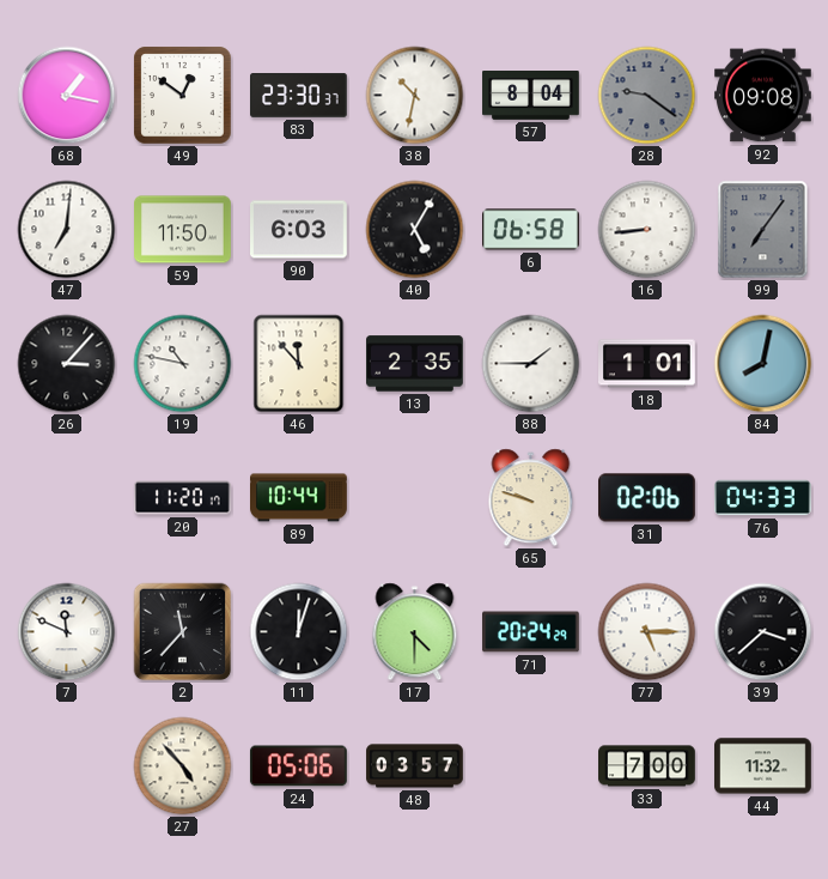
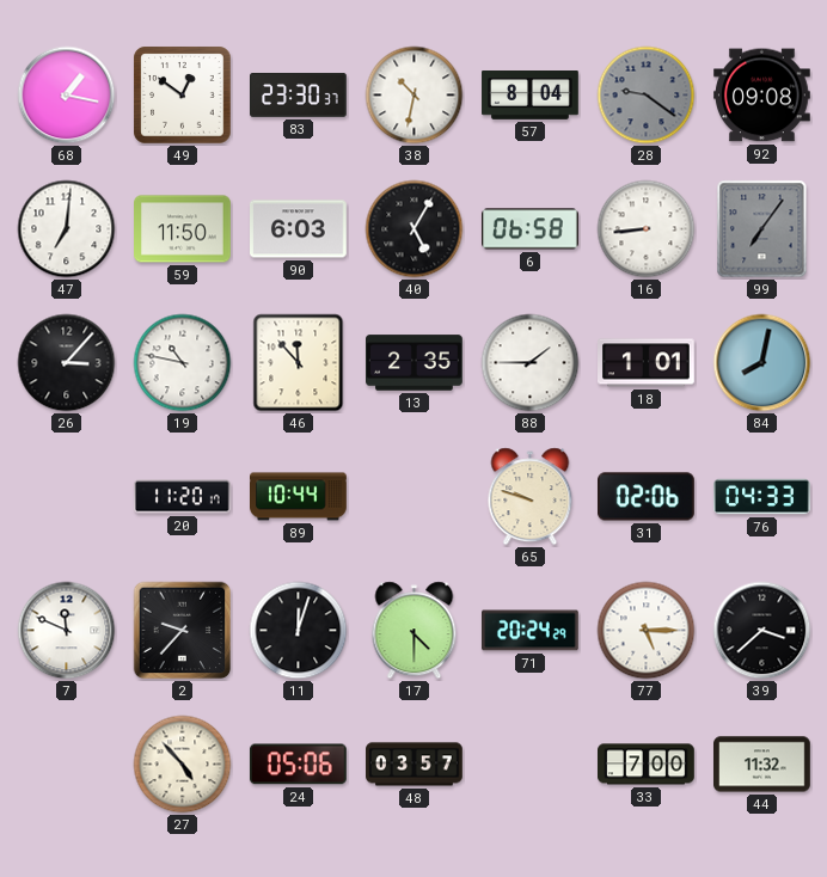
2: 11:37 -> 9:37 (183, 631)
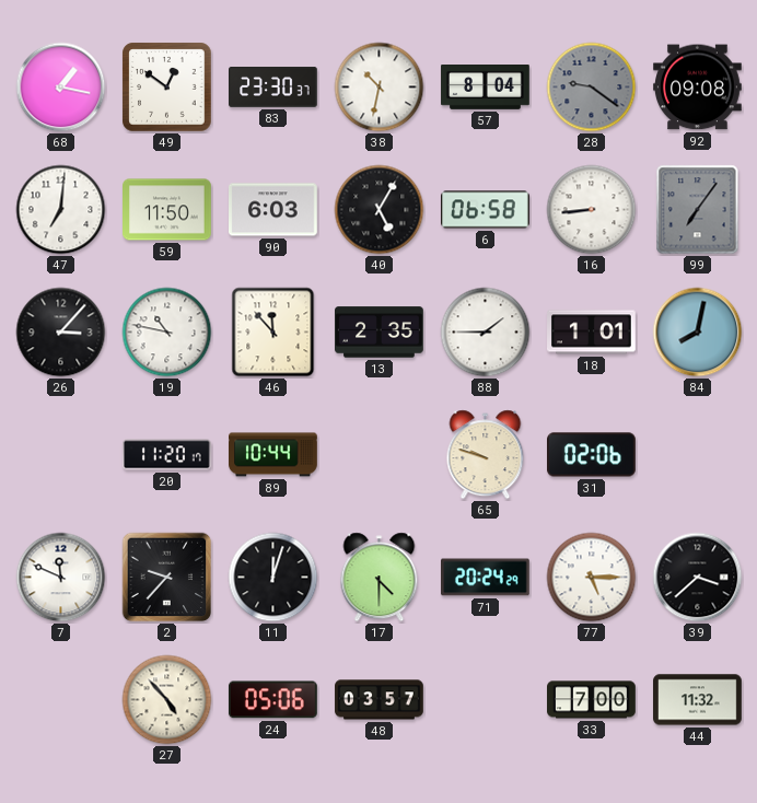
76: 04:33 -> none (762, 497)
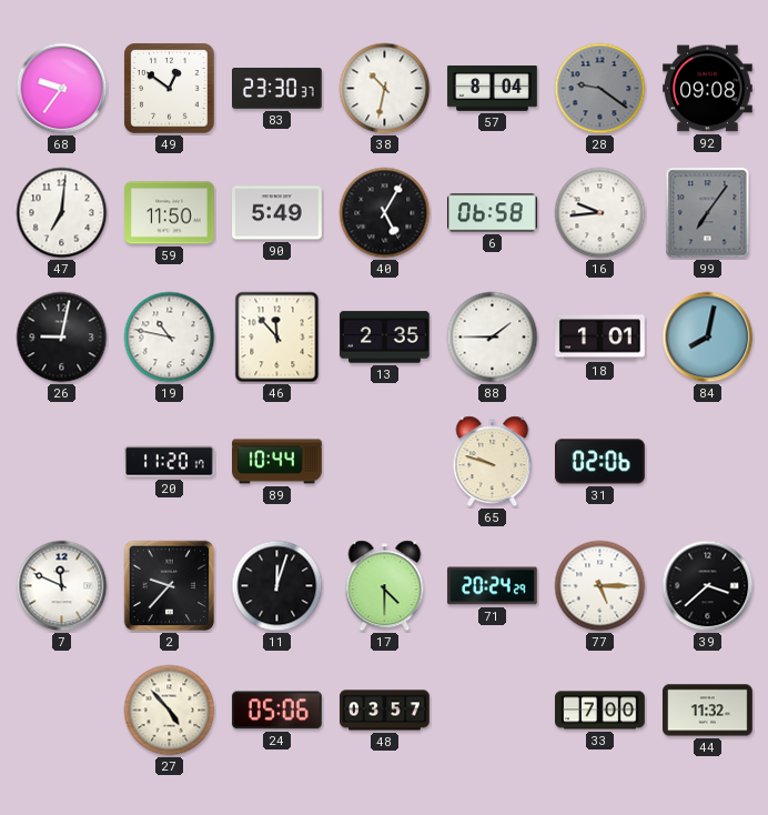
68: 1:17 -> 9:36 (62, 89)
90: 6:03 -> 5:49 (277, 213)
16: 8:44 -> 9:44 (600, 213)
26: 3:07 -> 9:02 (62, 338)
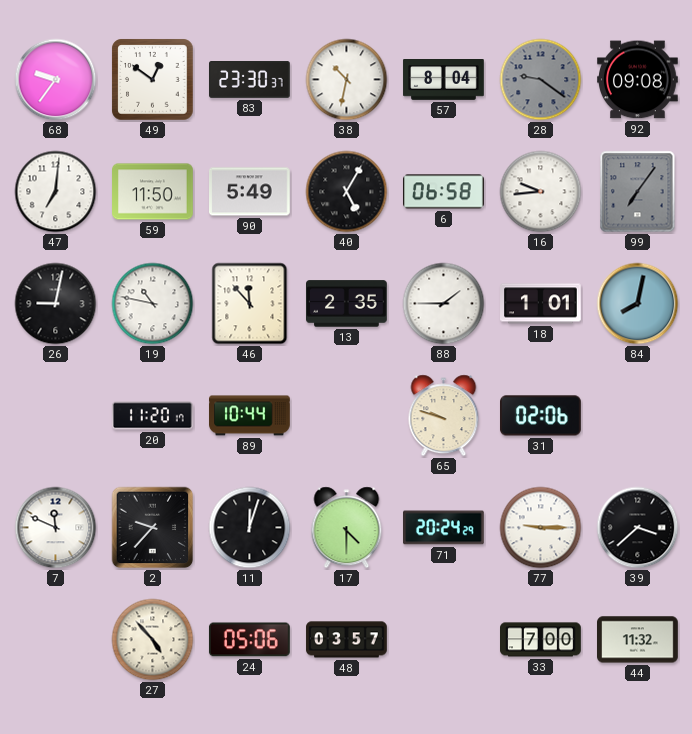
77: 5:15 -> 9:15 (541, 528)
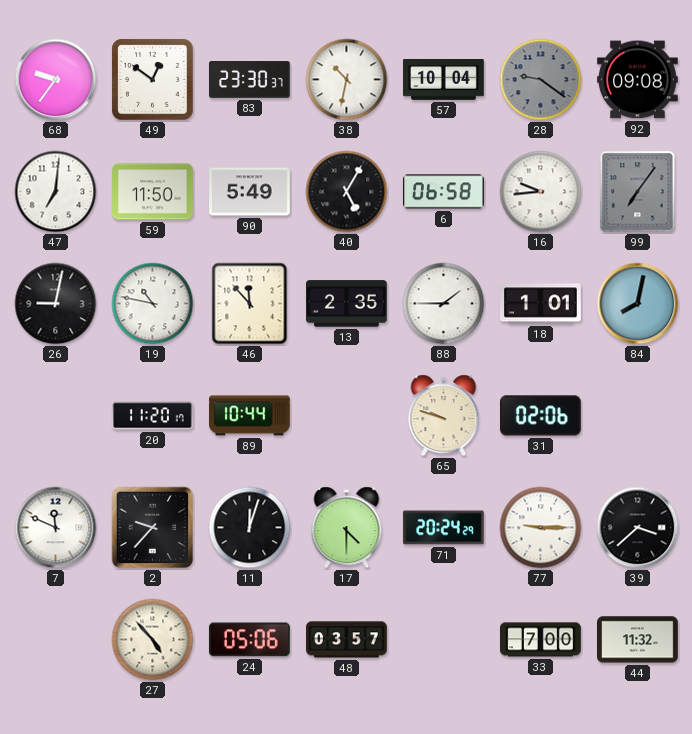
57: 8:04 -> 10:04 (444, 80)
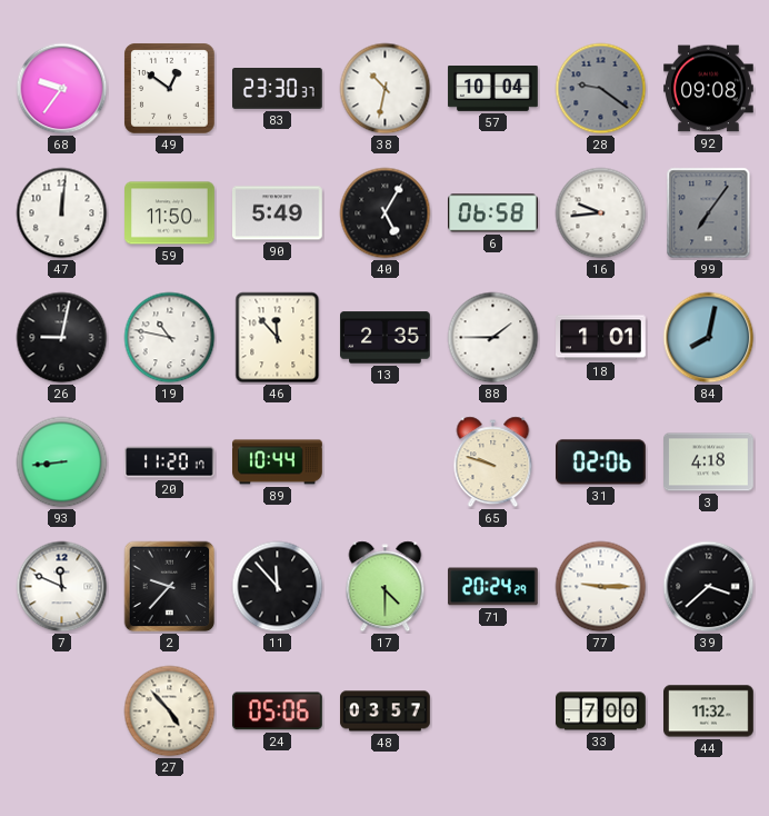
47: 7:01 -> 12:01 (62, 213)
93: none -> 8:44 (62, 462)
3: none -> 4:18 (709, 462)
11: 12:03 -> 11:53 (278, 587)
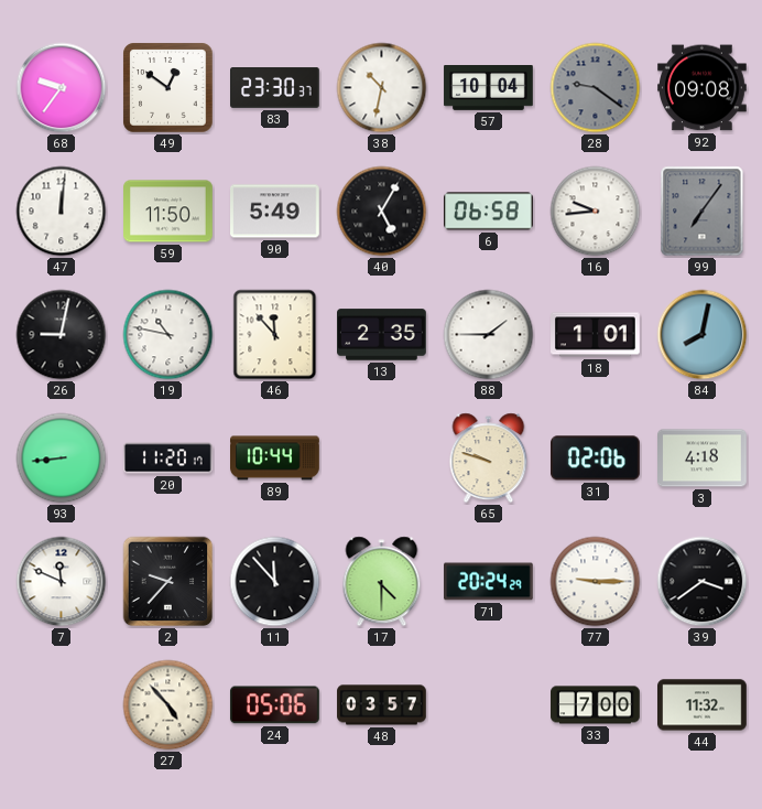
39: 3:38 -> 3:39 (703, 582)
